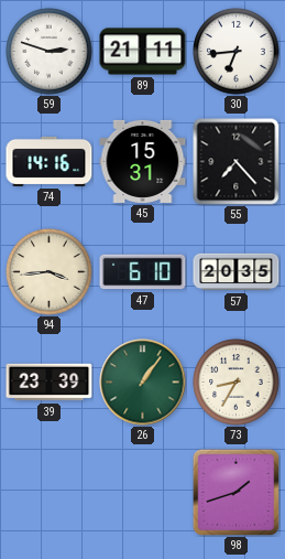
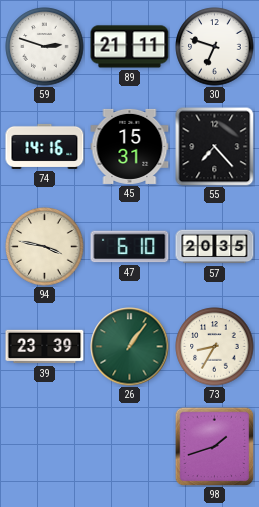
30: 6:44 -> 6:48 (215, 47)
94: 3:44 -> 3:47 (45, 247)
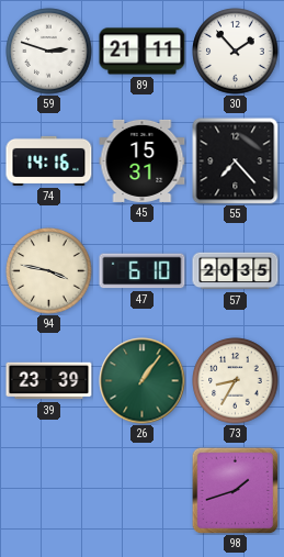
30: 6:48 -> 1:53 (236, 52)
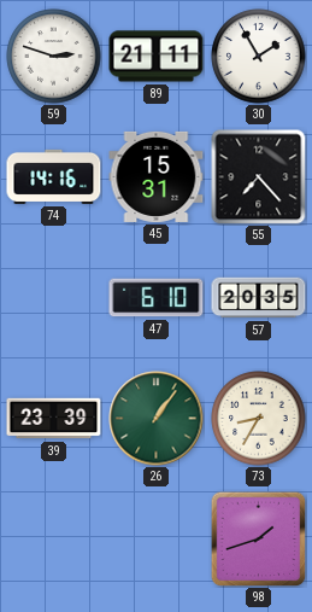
30: 1:53 -> 1:55 (259, 57)
94: 3:47 -> none (49, 271)
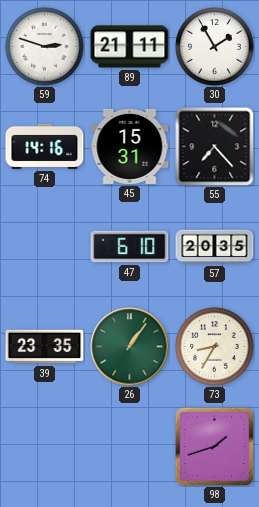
39: 23:39 -> 23:35 (45, 347)
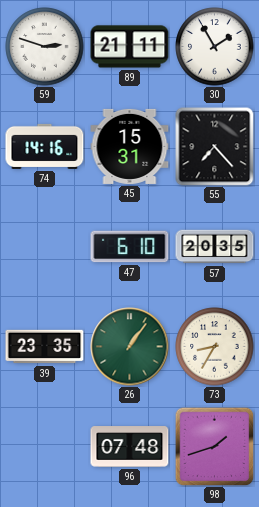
96: none -> 07:48 (130, 447)
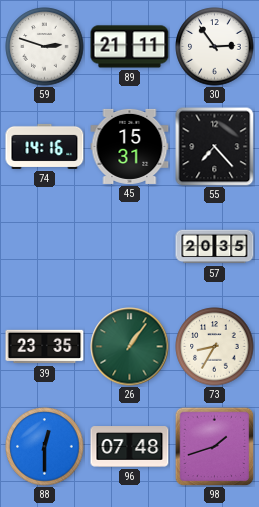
30: 1:55 -> 2:54 (215, 47)
47: 6:10 -> none (130, 247)
88: none -> 12:30 (45, 447)
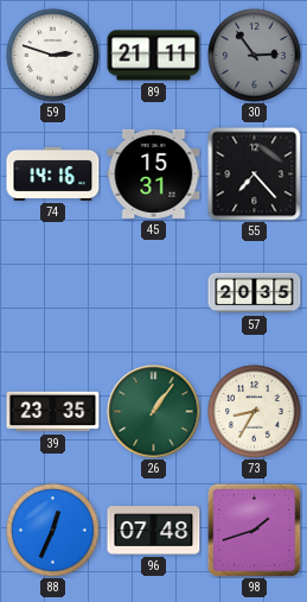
30 dial: white -> grey (255, 56)
88: 12:30 -> 12:34 (53, 531)
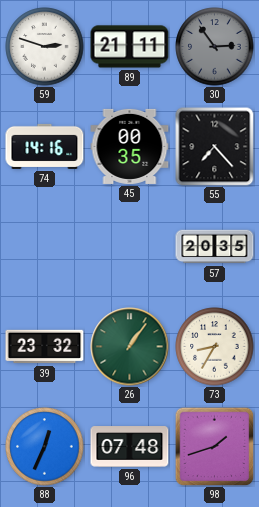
45: 15:31 -> 00:35 (130, 146)
39: 23:35 -> 23:32 (45, 347)
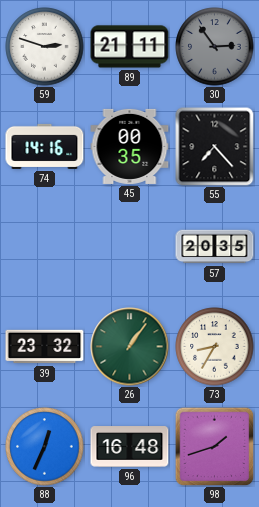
96: 07:48 -> 16:48 (130, 447)
